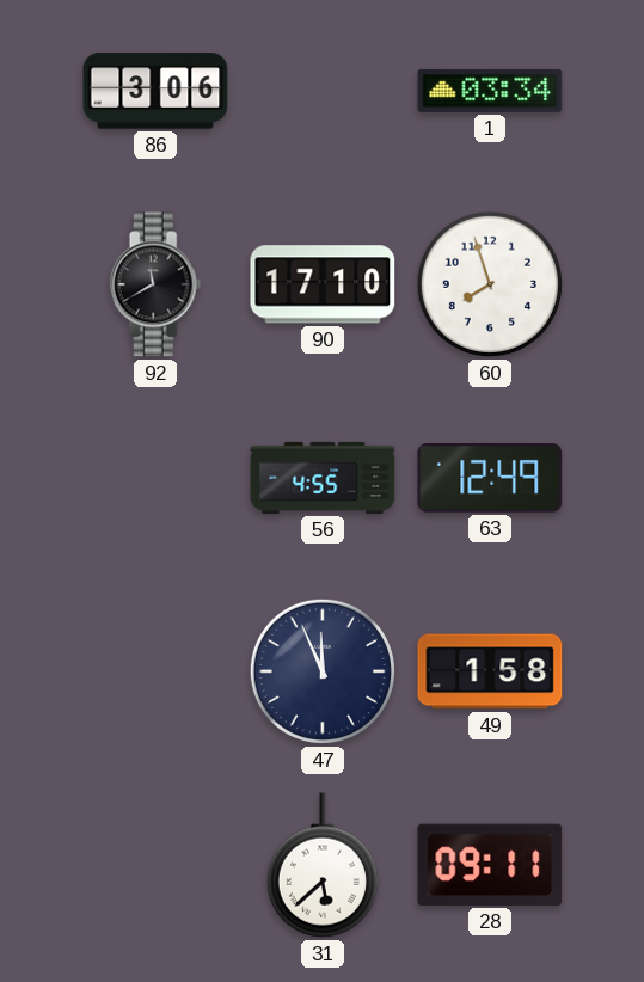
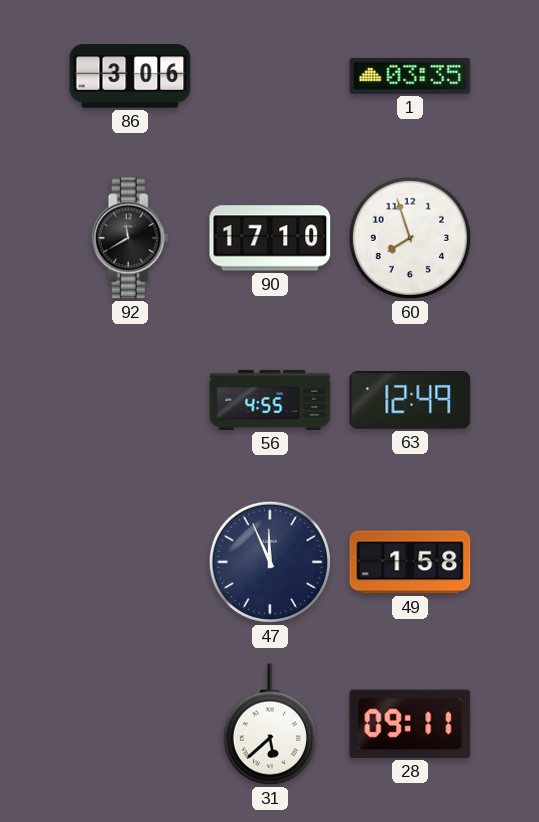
1: 03:34 -> 03:35 (410, 76)
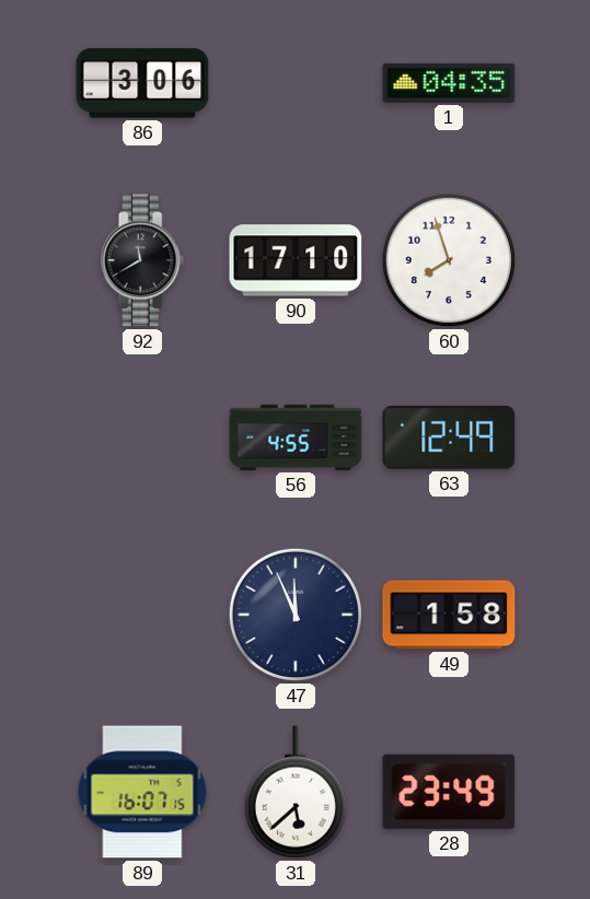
1: 03:35 -> 04:35 (449, 83)
89: none -> 16:07 (142, 792)
28: 09:11 -> 23:49 (449, 792)
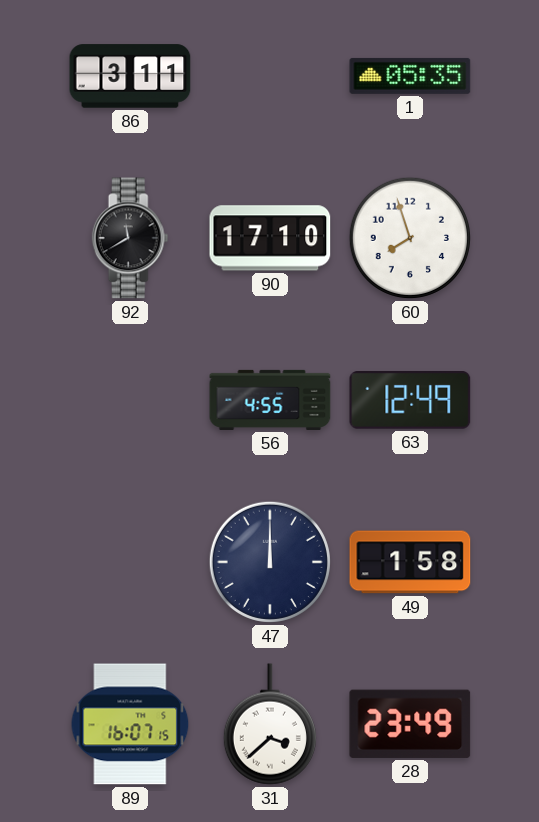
86: 3:06 -> 3:11 (130, 76)
1: 04:35 -> 05:35 (410, 76)
47: 11:56 -> 12:00 (270, 562)
31: 5:38 -> 3:38 (270, 724)
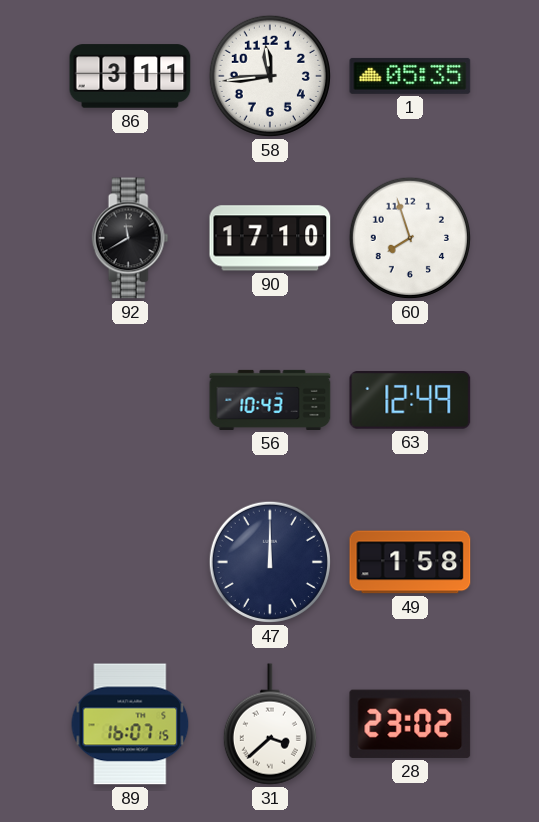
58: none -> 11:44 (270, 76)
56: 4:55 -> 10:43 (270, 400)
28: 23:49 -> 23:02 (410, 724)
